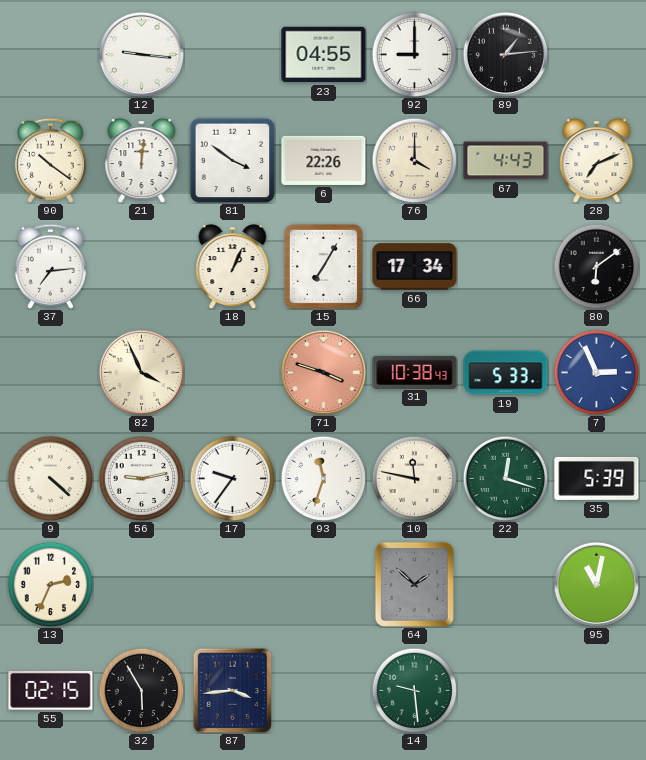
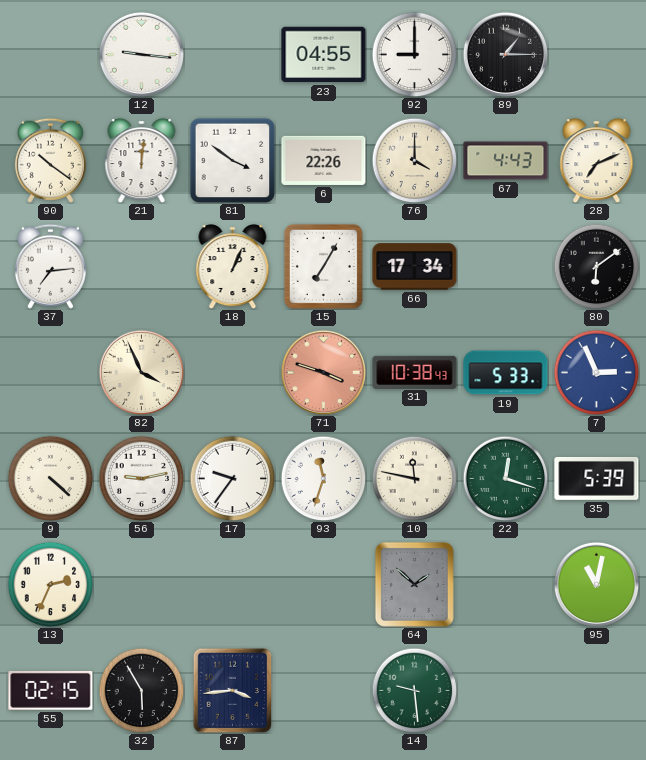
89: 1:14 -> 1:15 (505, 54)
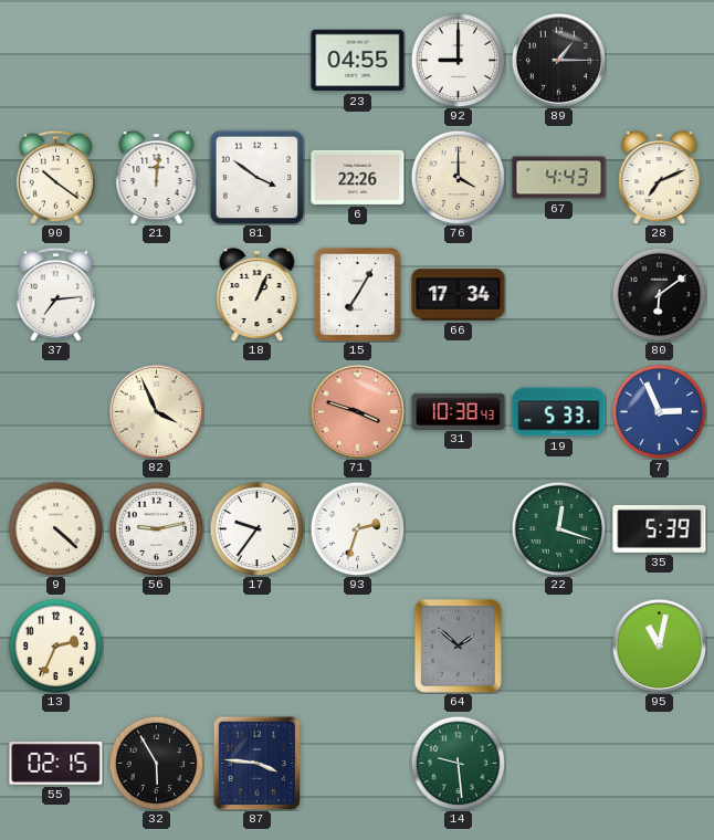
12: 9:16 -> none (141, 54)
93: 11:33 -> 2:33 (357, 528)
10: 11:47 -> none (414, 478)
87: 3:44 -> 3:46 (258, 763)
